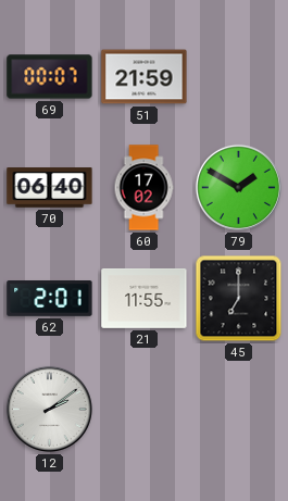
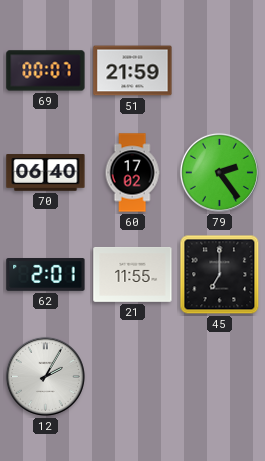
79: 1:50 -> 2:24 (219, 172)
12: 2:09 -> 2:05 (45, 376)
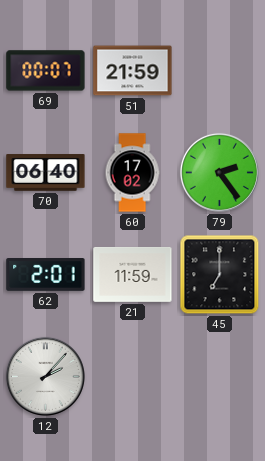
21: 11:55 -> 11:59 (133, 274)
12: 2:05 -> 2:07 (45, 376)
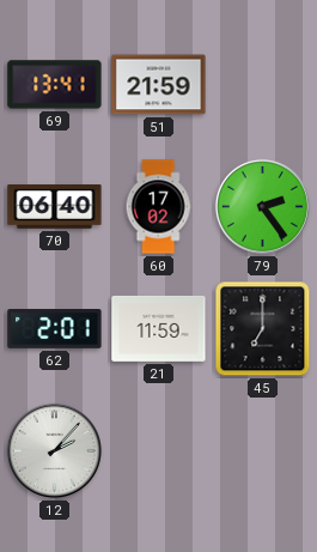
69: 00:07 -> 13:41 (55, 85)
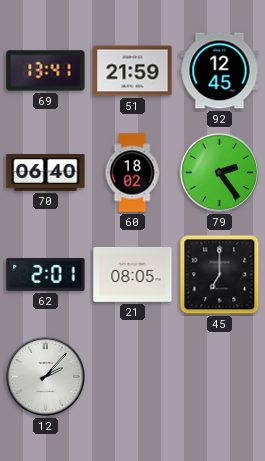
92: none -> 12:45 (220, 71)
60: 17:02 -> 18:02 (132, 173)
21: 11:59 -> 08:05 (133, 274)
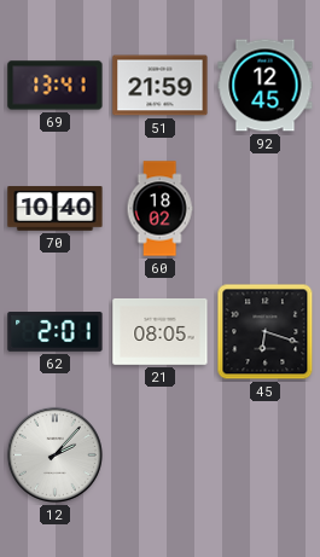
70: 06:40 -> 10:40 (56, 209)
79: 2:24 -> none (219, 172)
45: 7:00 -> 6:18 (266, 332)
